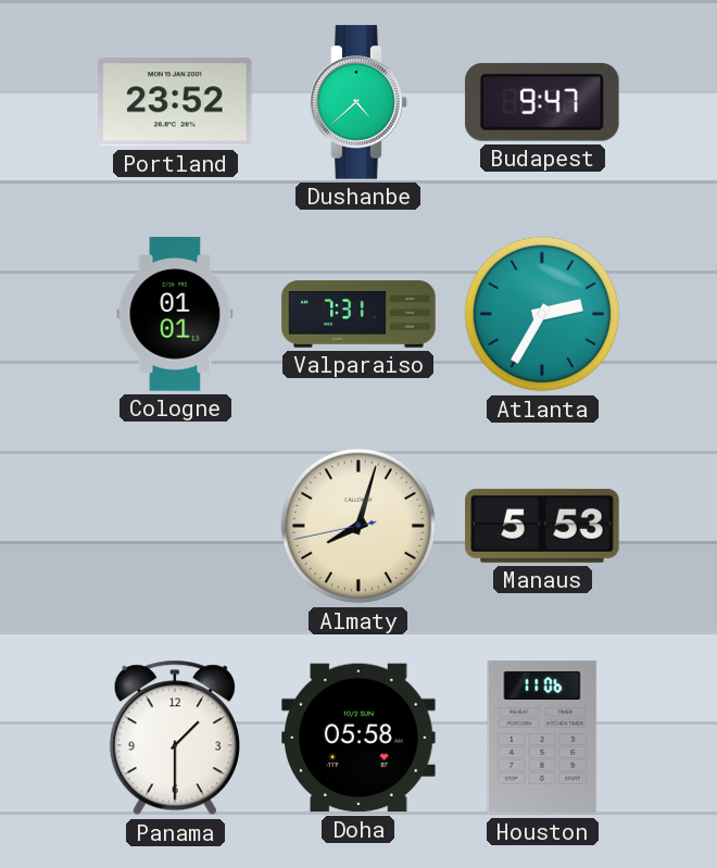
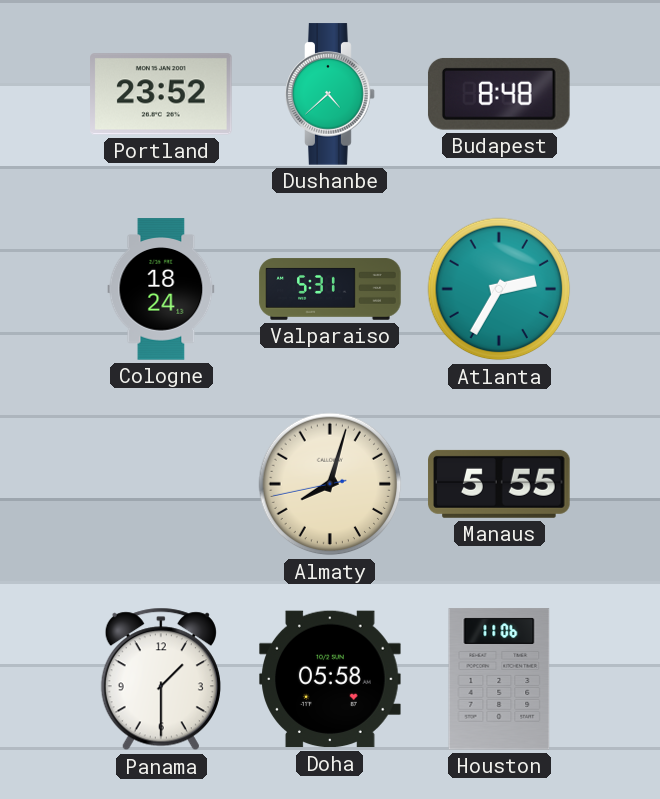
Budapest: 9:47 -> 8:48 (499, 94)
Cologne: 01:01 -> 18:24 (161, 289)
Valparaiso: 7:31 -> 5:31 (330, 289)
Manaus: 5:53 -> 5:55 (499, 484)
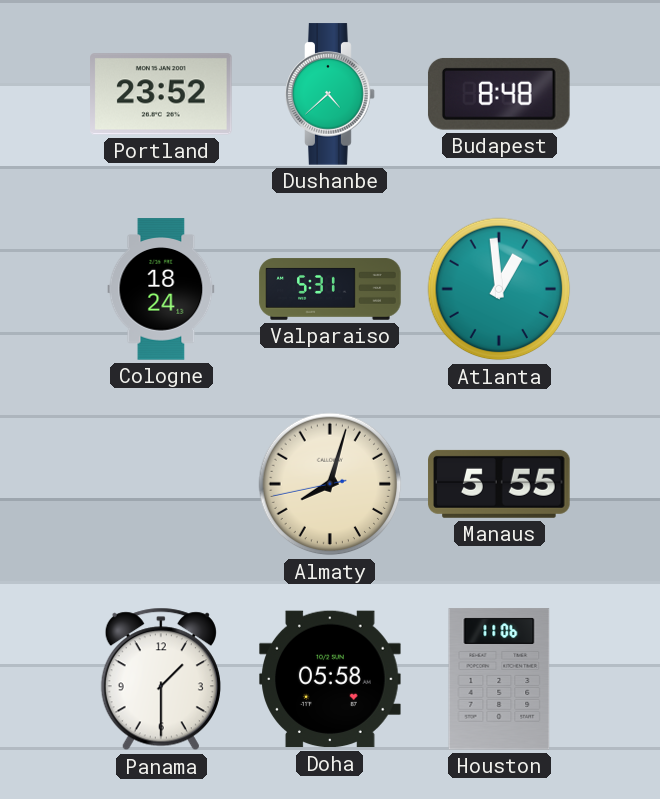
Atlanta: 2:35 -> 12:59 (499, 289)
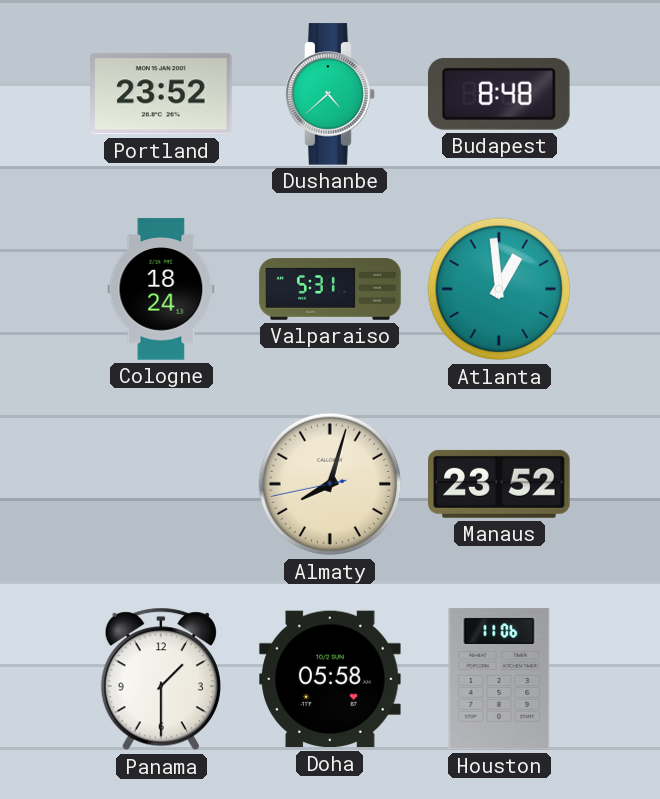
Manaus: 5:55 -> 23:52 (499, 484)
